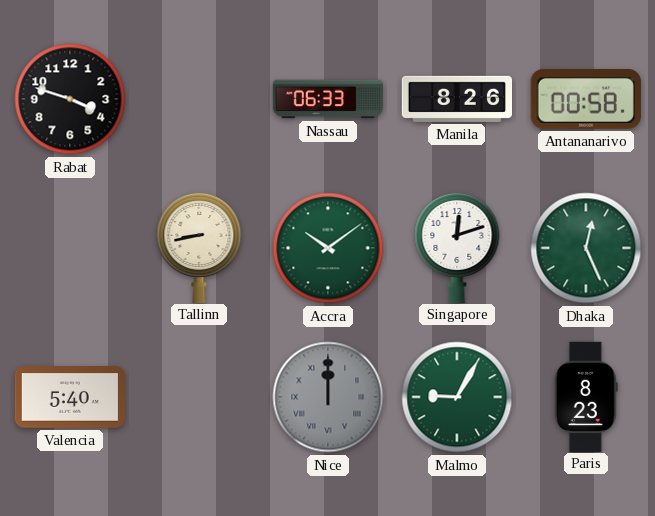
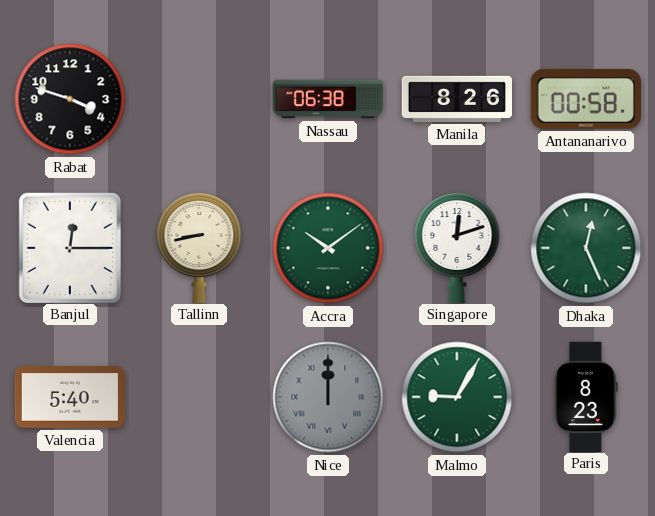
Nassau: 06:33 -> 06:38 (328, 99)
Banjul: none -> 12:15 (70, 247)
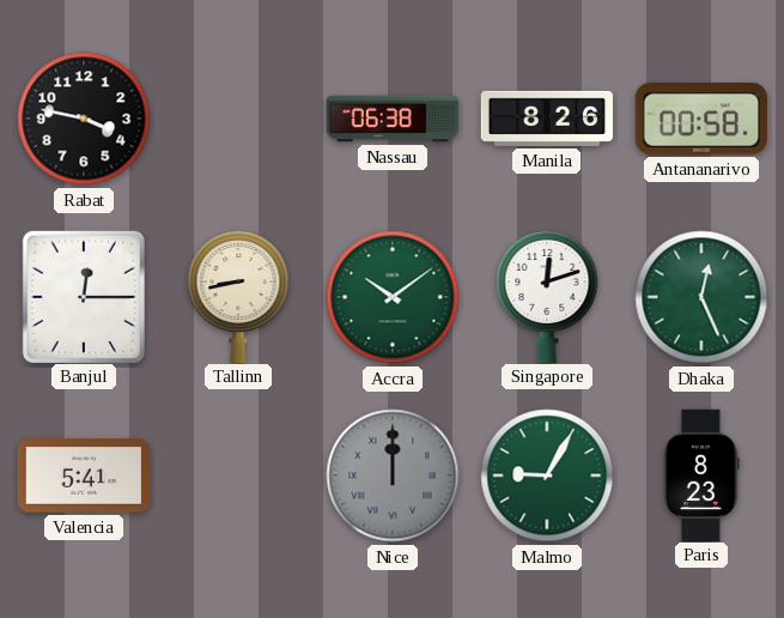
Rabat: 3:48 -> 3:47 (84, 119)
Valencia: 5:40 -> 5:41 (83, 475)
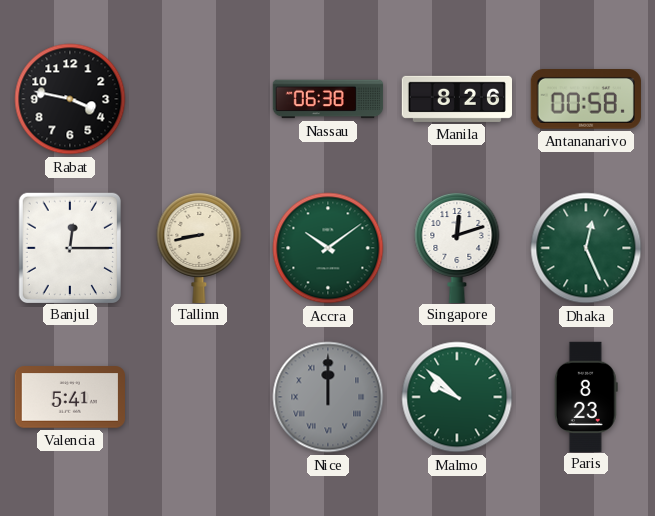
Malmo: 9:05 -> 9:52 (457, 397)
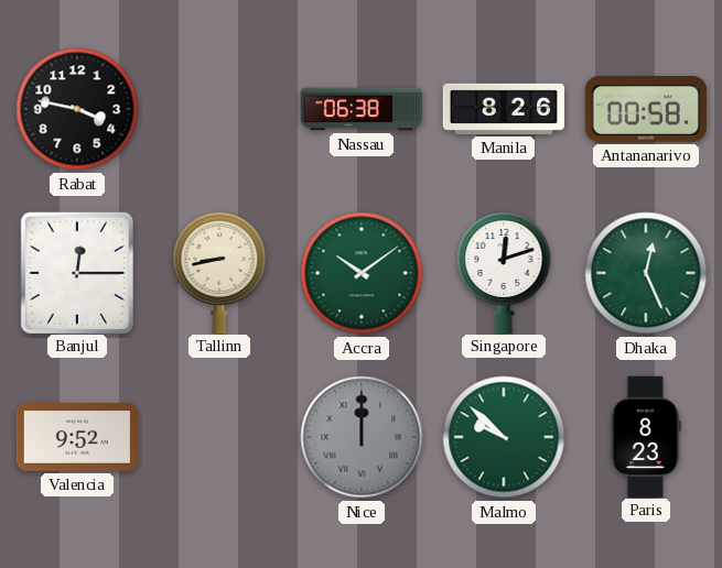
Valencia: 5:41 -> 9:52 (76, 437)
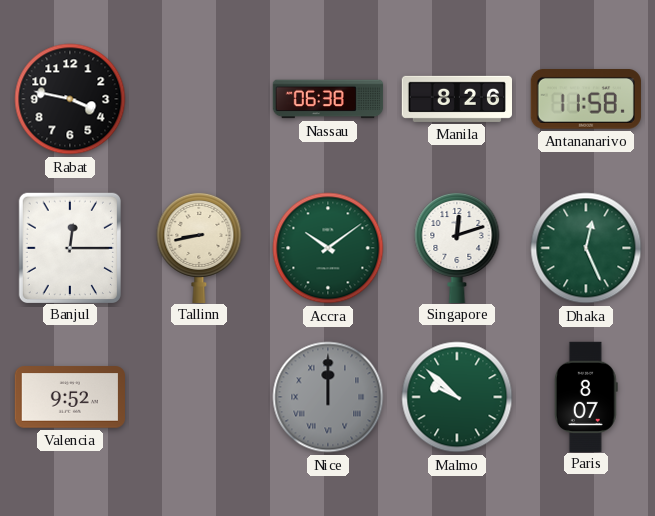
Antananarivo: 00:58 -> 11:58 (586, 100)
Paris: 8:23 -> 8:07 (586, 396)
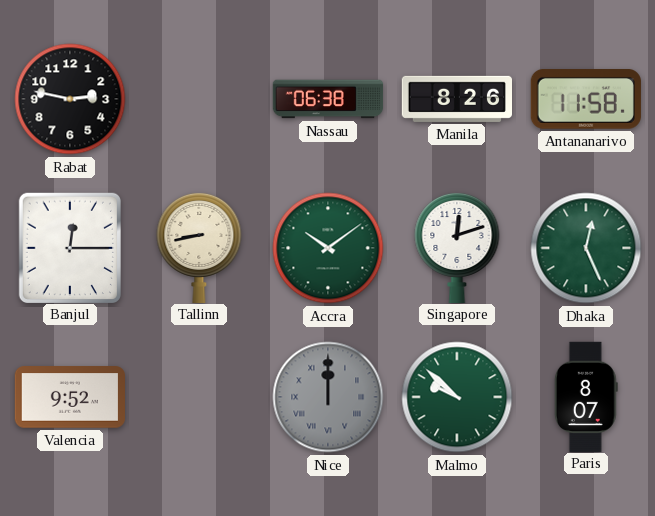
Rabat: 3:47 -> 2:47 (70, 99)
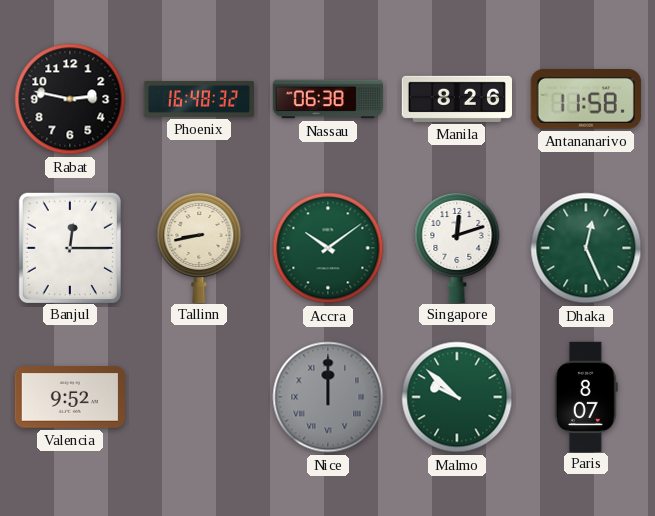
Phoenix: none -> 16:48 (199, 99)
